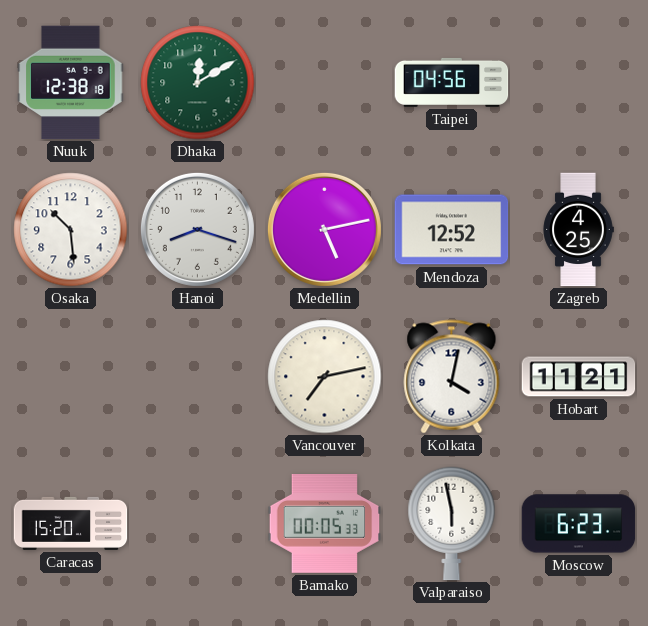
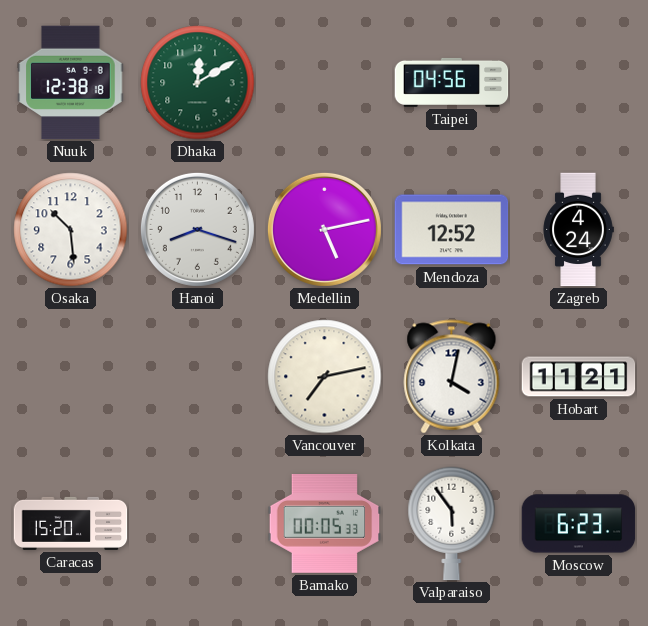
Zagreb: 4:25 -> 4:24 (578, 230)
Valparaiso: 5:58 -> 5:54 (452, 524)
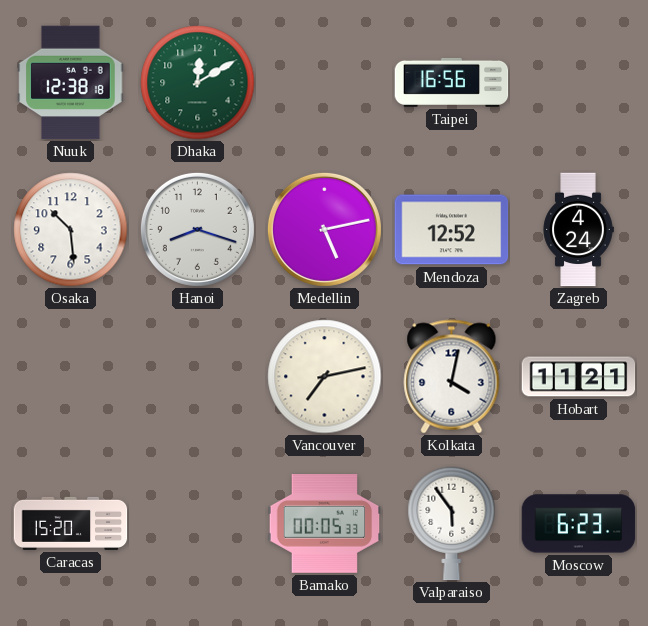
Taipei: 04:56 -> 16:56 (452, 82)
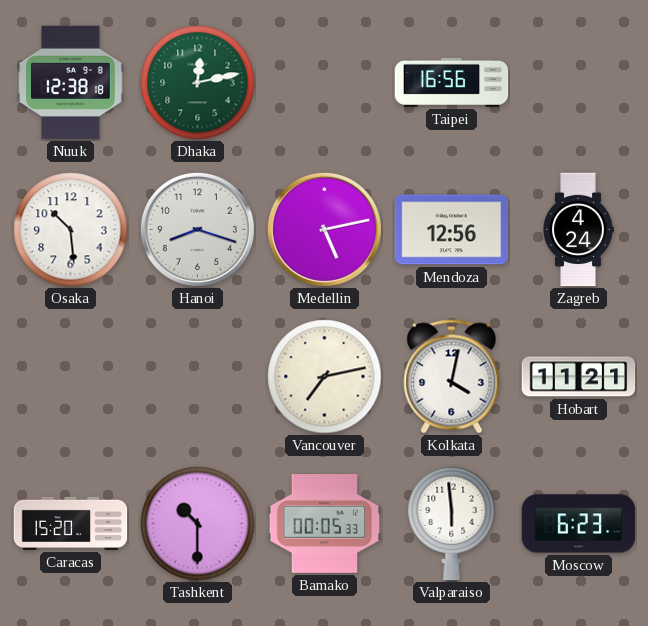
Dhaka: 12:10 -> 12:13 (198, 83)
Mendoza: 12:52 -> 12:56 (452, 230)
Tashkent: none -> 10:30 (198, 524)
Valparaiso: 5:54 -> 5:59 (452, 524)
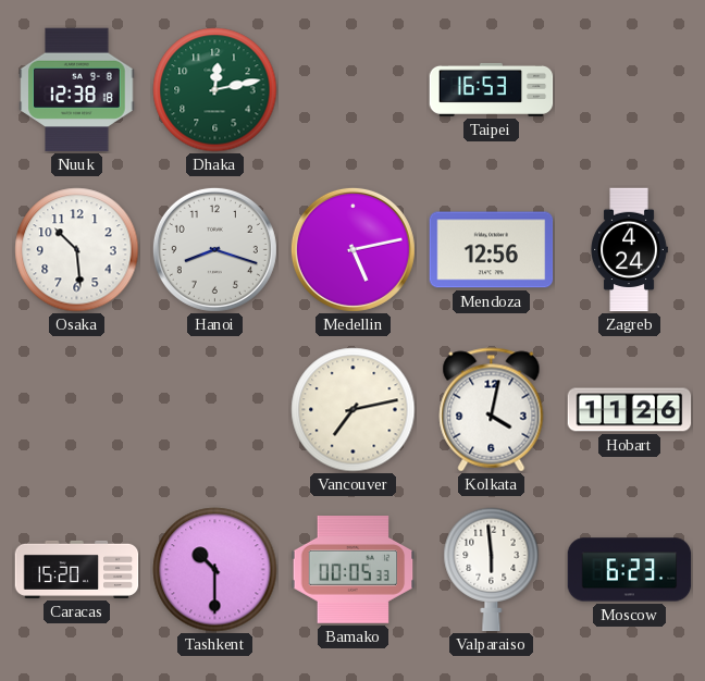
Taipei: 16:56 -> 16:53 (492, 89)
Hobart: 11:21 -> 11:26 (630, 410)
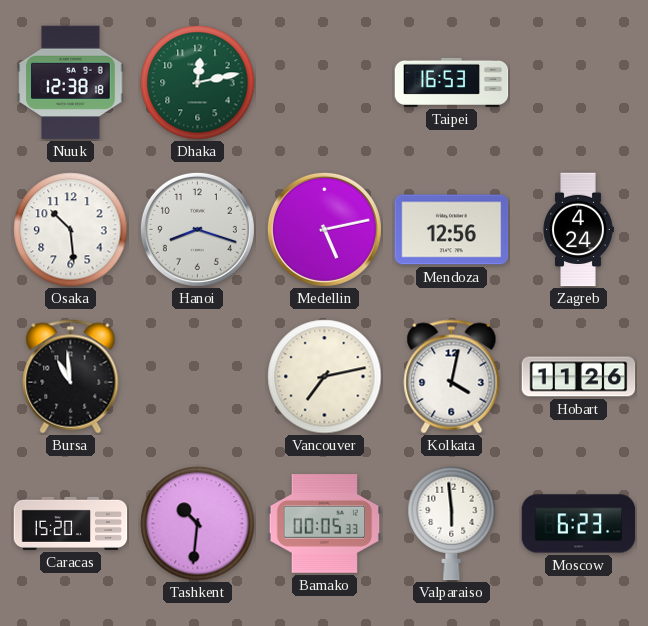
Bursa: none -> 10:59 (71, 377)
Tashkent: 10:30 -> 10:31 (198, 524)
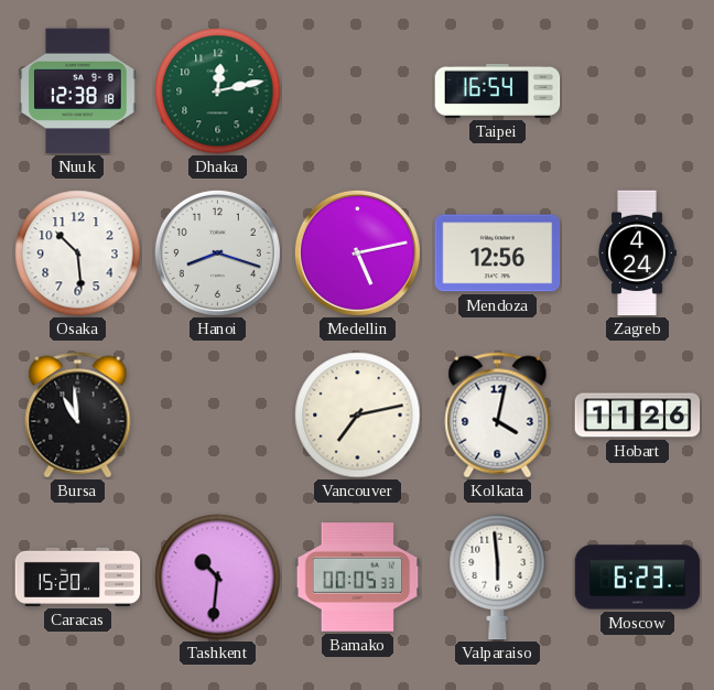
Taipei: 16:53 -> 16:54 (498, 90)
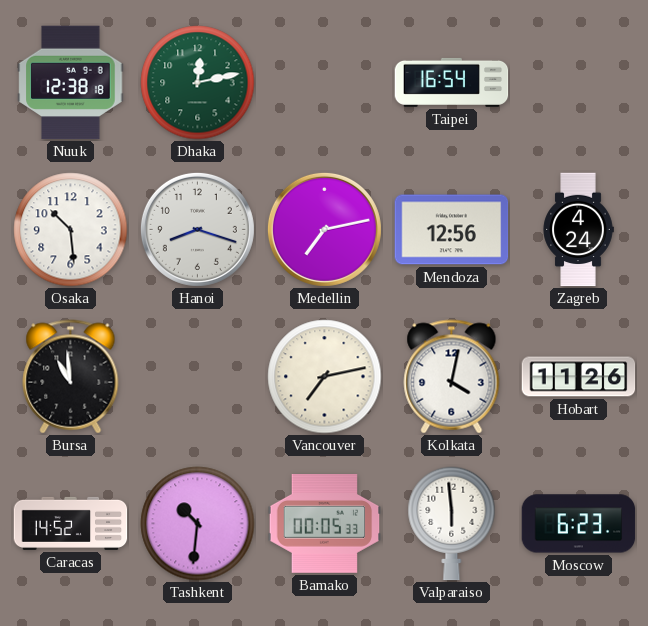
Medellin: 5:13 -> 7:13 (324, 229)
Caracas: 15:20 -> 14:52 (71, 523)
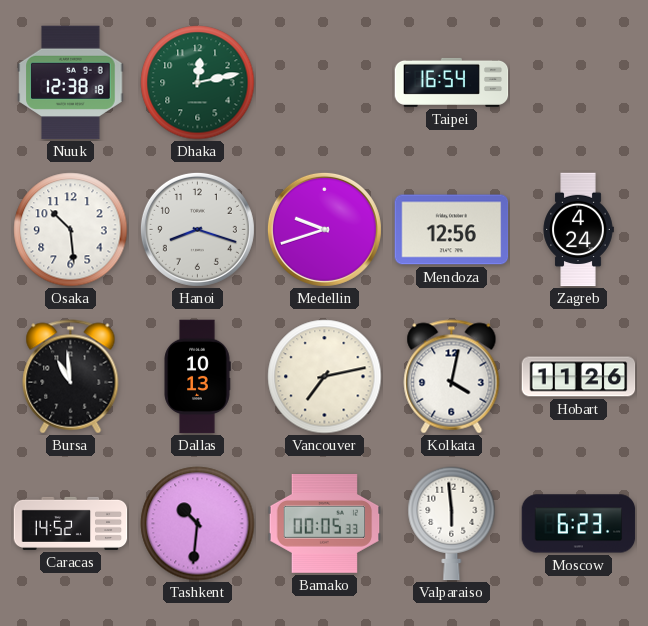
Medellin: 7:13 -> 9:42 (324, 229)
Dallas: none -> 10:13 (197, 377)
